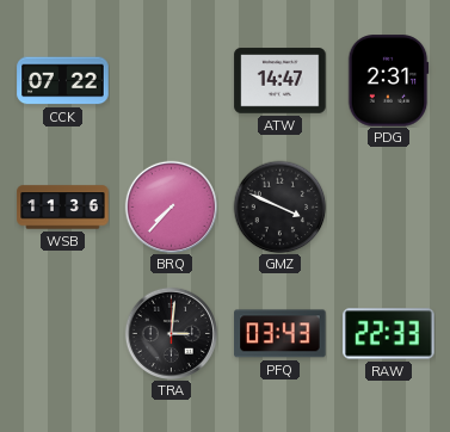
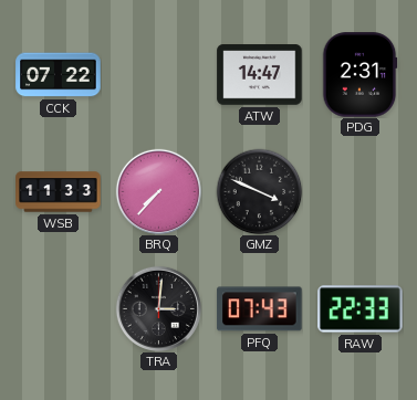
WSB: 11:36 -> 11:33 (59, 192)
PFQ: 03:43 -> 07:43 (260, 309)
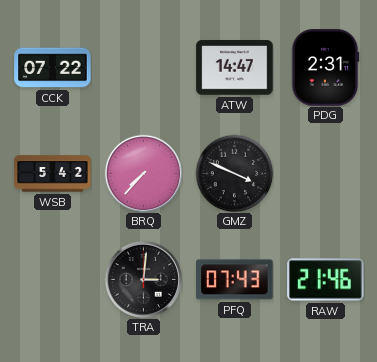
WSB: 11:33 -> 5:42 (53, 174)
RAW: 22:33 -> 21:46 (326, 280)
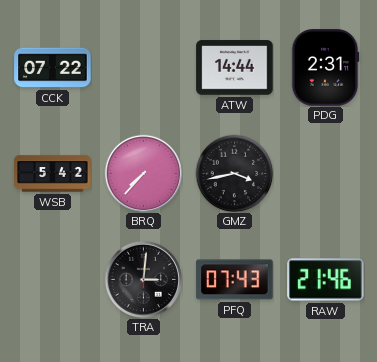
ATW: 14:47 -> 14:44 (235, 68)
GMZ: 3:49 -> 3:43 (234, 173)
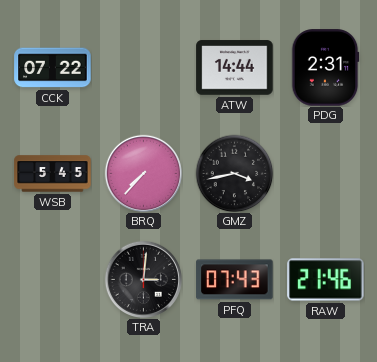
WSB: 5:42 -> 5:45 (53, 174)
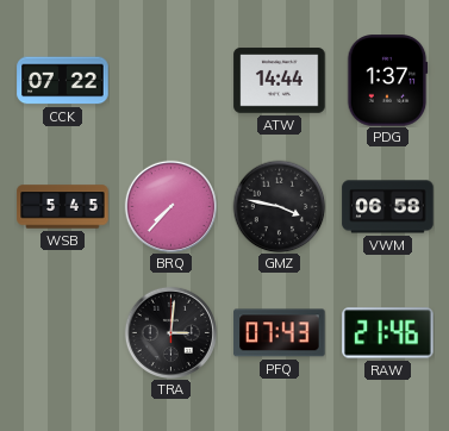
PDG: 2:31 -> 1:37 (387, 81)
GMZ: 3:43 -> 3:47 (279, 206)
VWM: none -> 06:58 (388, 207)
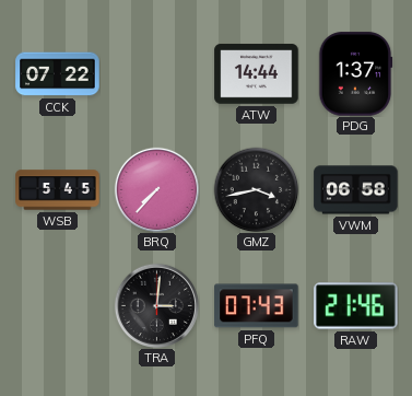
GMZ: 3:47 -> 3:43 (256, 189)
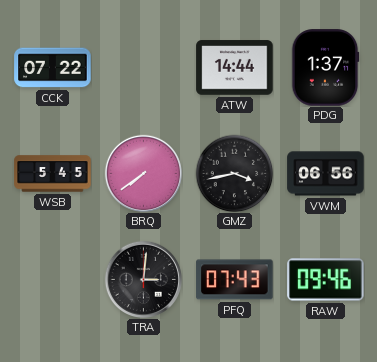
BRQ: 7:37 -> 7:39 (143, 173)
VWM: 06:58 -> 06:56 (326, 174)
RAW: 21:46 -> 09:46 (326, 280)
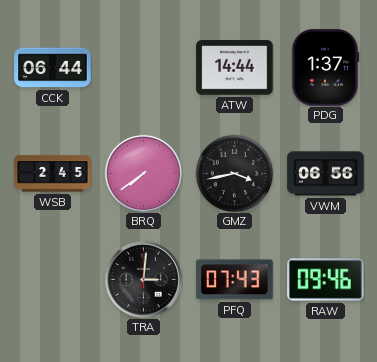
CCK: 07:22 -> 06:44 (53, 68)
WSB: 5:45 -> 2:45 (53, 174)
